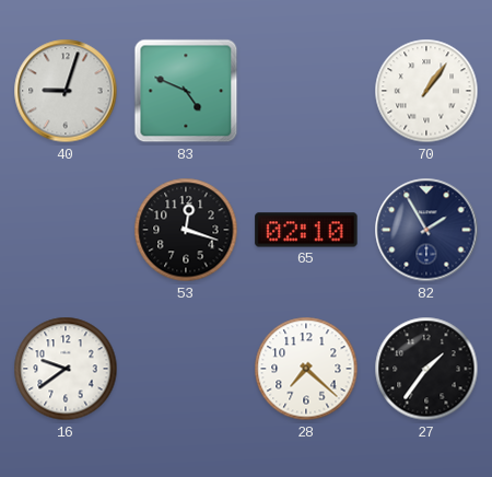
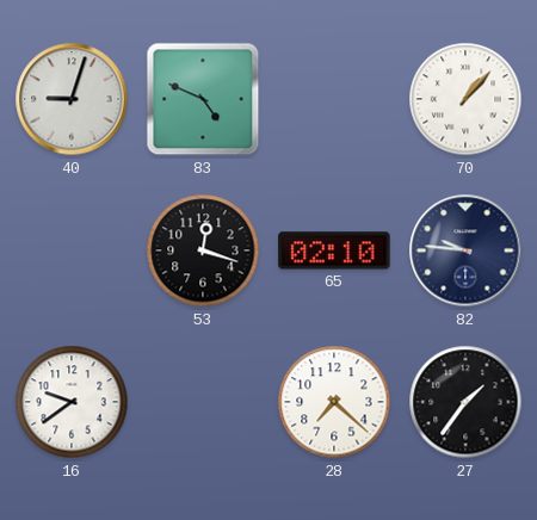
70: 1:06 -> 1:07 (465, 99)
82: 1:55 -> 9:46 (465, 250)
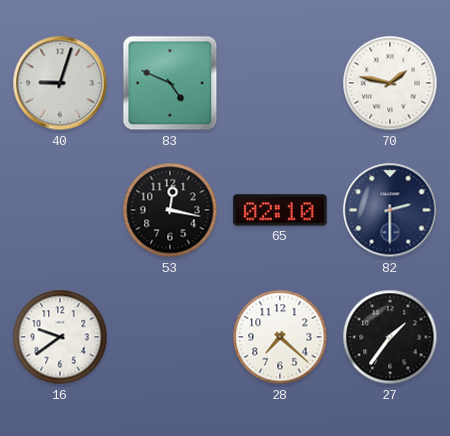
70: 1:07 -> 1:47 (390, 83)
53: 12:18 -> 12:17 (170, 210)
82: 9:46 -> 2:30 (390, 210)
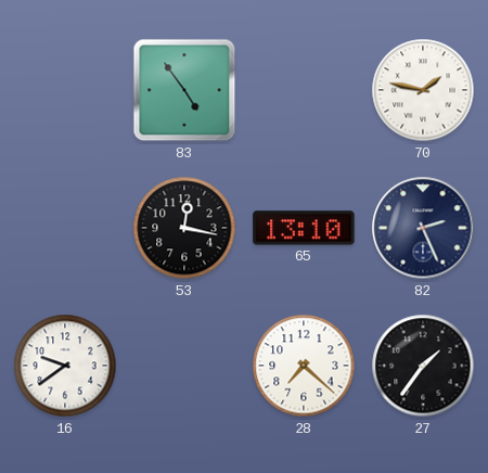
40: 9:03 -> none (60, 83)
83: 4:49 -> 4:54 (184, 90)
65: 02:10 -> 13:10 (304, 228)
82: 2:30 -> 2:26 (423, 228)
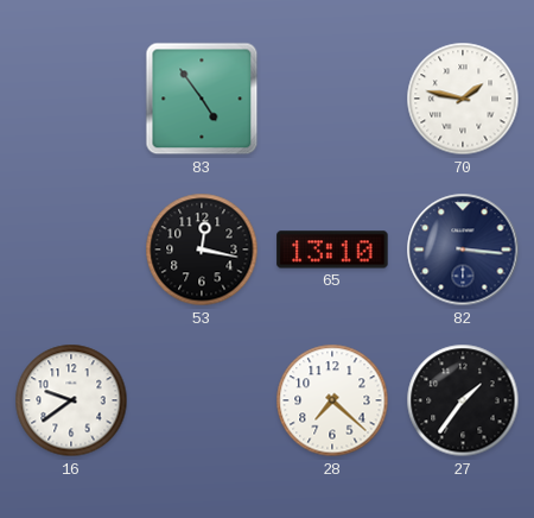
82: 2:26 -> 3:16 (463, 249)
